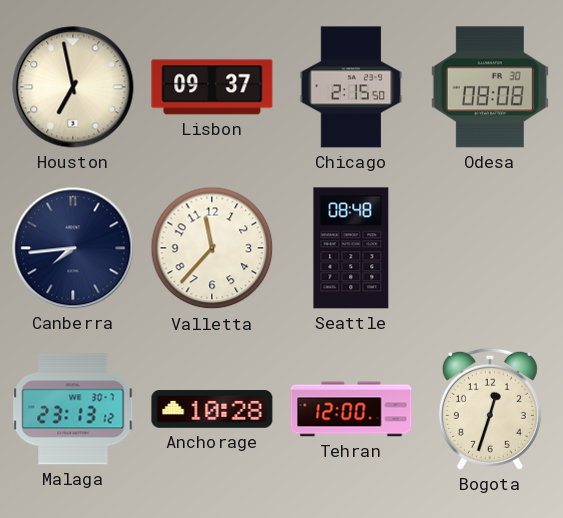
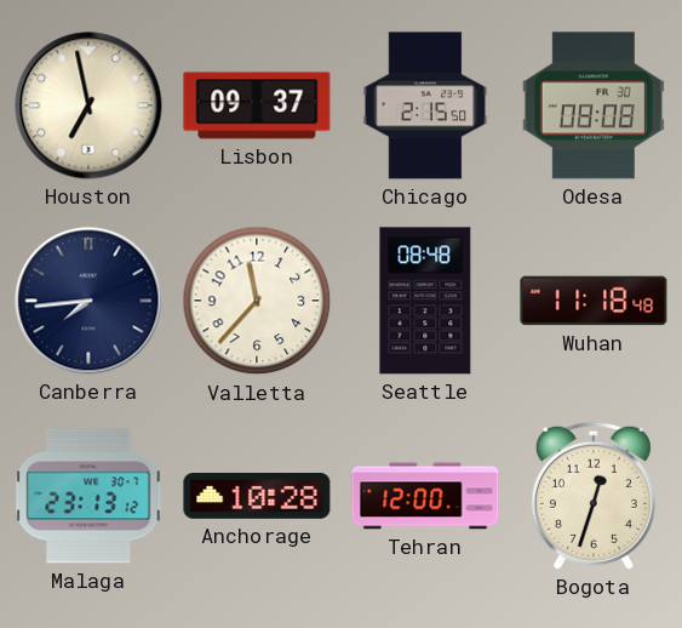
Wuhan: none -> 11:18 (594, 301)
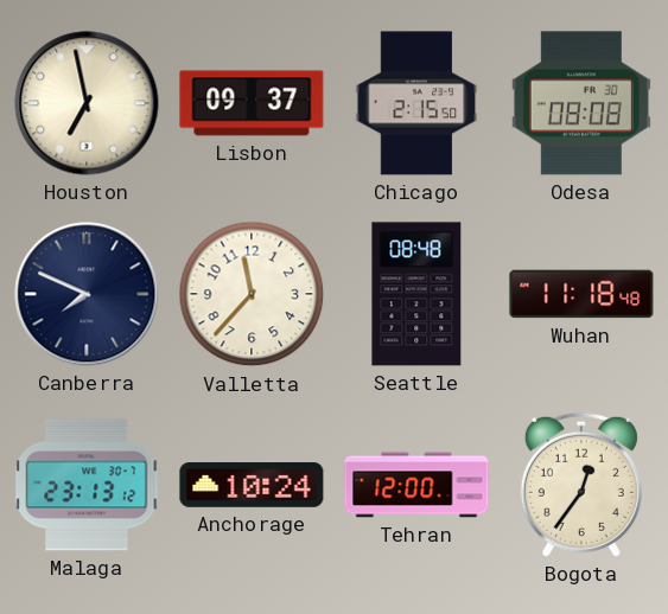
Canberra: 7:44 -> 7:49 (87, 294)
Anchorage: 10:28 -> 10:24 (252, 486)
Bogota: 12:33 -> 12:36 (581, 485)
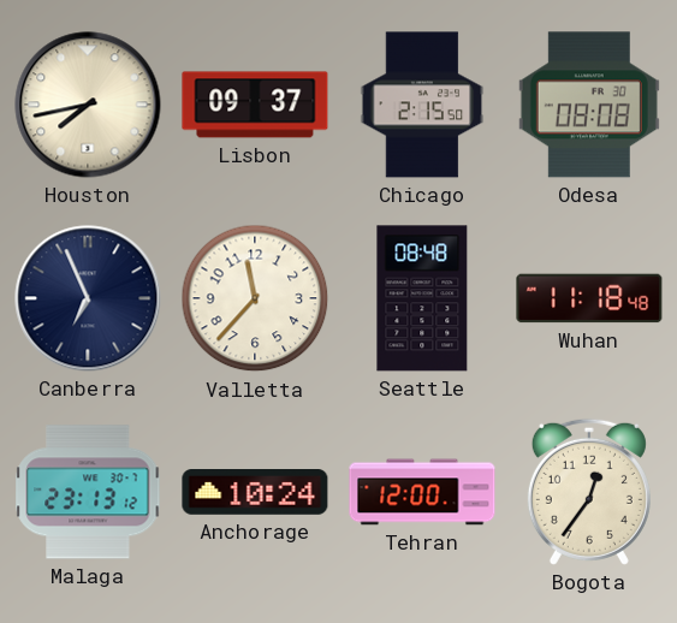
Houston: 6:58 -> 7:43 (88, 105)
Canberra: 7:49 -> 6:56 (88, 298)
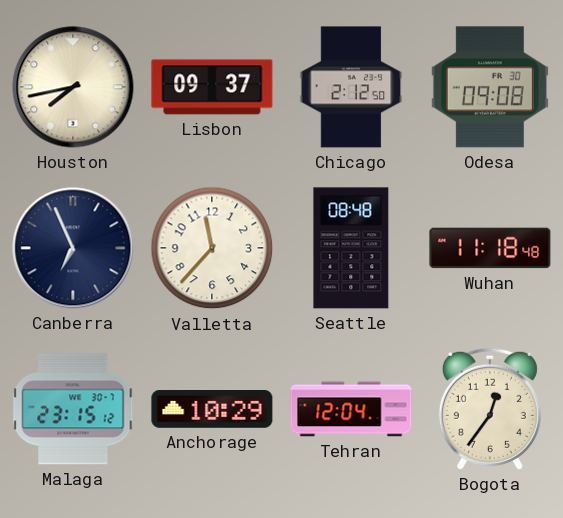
Chicago: 2:15 -> 2:12 (351, 87)
Odesa: 08:08 -> 09:08 (490, 87)
Malaga: 23:13 -> 23:15 (73, 409)
Anchorage: 10:24 -> 10:29 (212, 410)
Tehran: 12:00 -> 12:04 (351, 409)
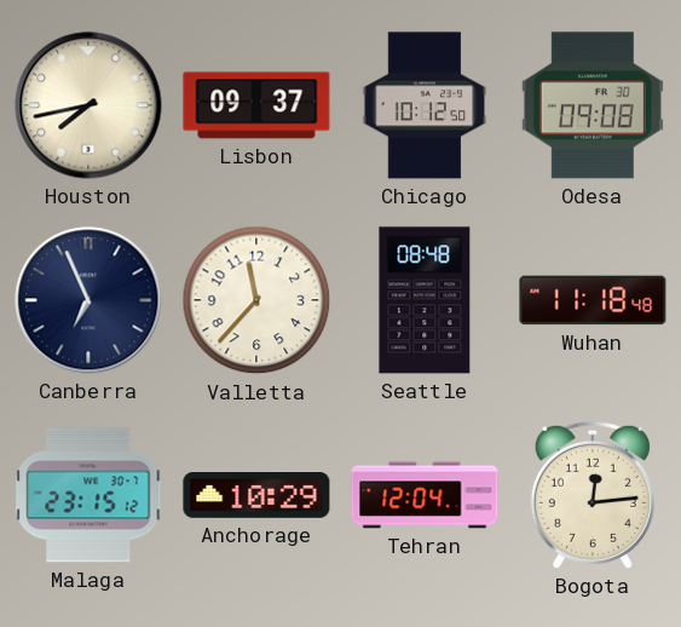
Chicago: 2:12 -> 10:12 (425, 105)
Bogota: 12:36 -> 12:14 (593, 495)
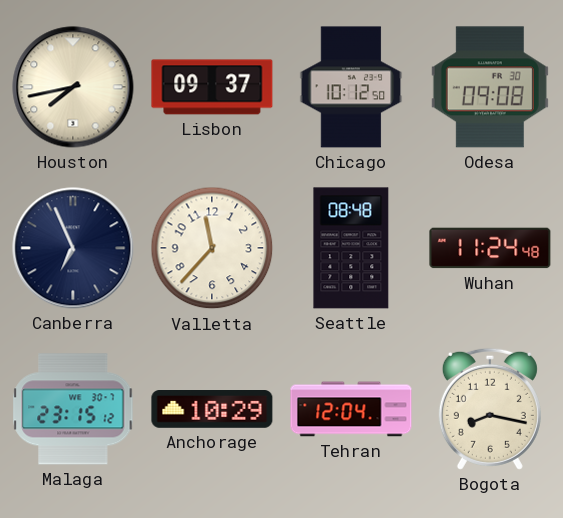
Wuhan: 11:18 -> 11:24 (490, 248)
Bogota: 12:14 -> 8:17 (490, 409)
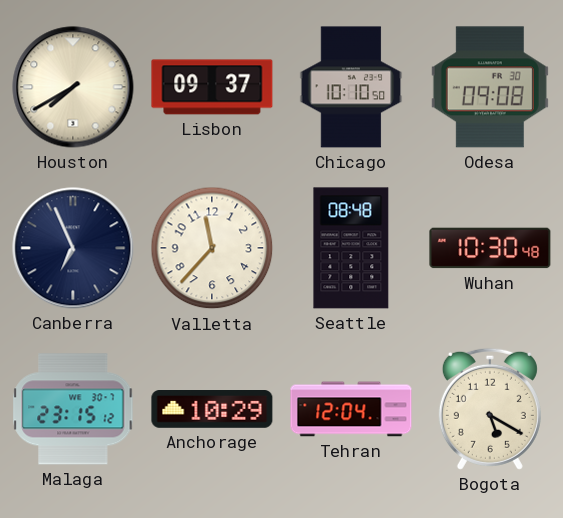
Houston: 7:43 -> 7:40 (73, 87)
Chicago: 10:12 -> 10:10 (351, 87)
Wuhan: 11:24 -> 10:30 (490, 248)
Bogota: 8:17 -> 5:20 (490, 409)
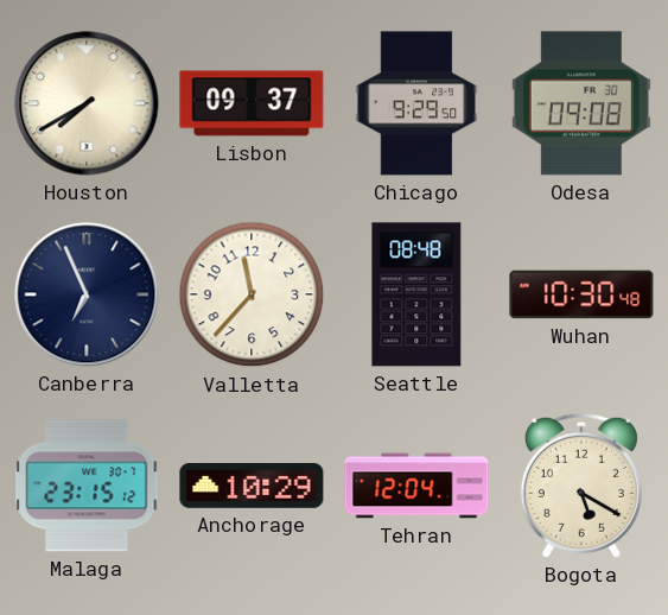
Chicago: 10:10 -> 9:29 (416, 103)
